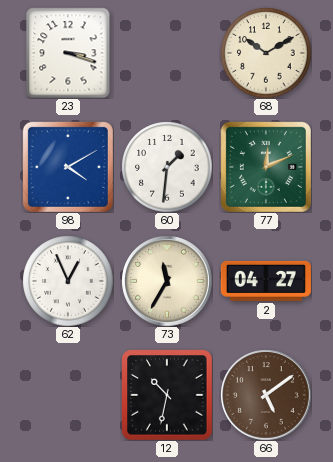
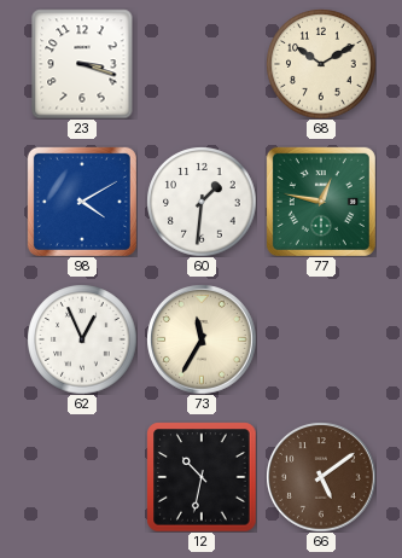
77: 12:11 -> 12:47 (321, 202)
2: 04:27 -> none (266, 281)
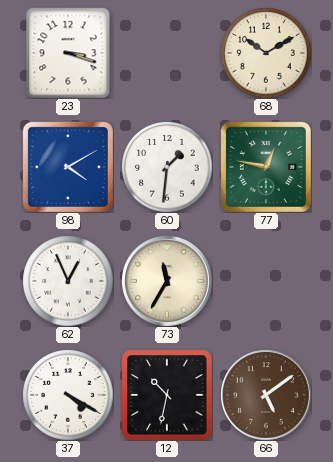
37: none -> 4:20 (68, 395)
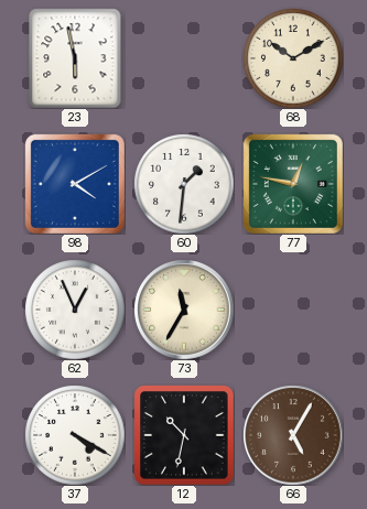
23: 3:18 -> 5:58 (75, 58)
66: 5:09 -> 5:05 (293, 435)
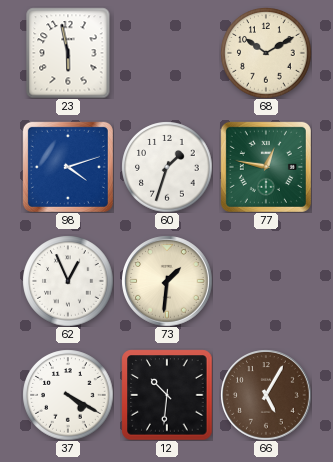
98: 4:10 -> 4:12 (68, 167)
60: 1:31 -> 1:33 (167, 167)
73: 11:35 -> 1:31 (167, 281)
12: 10:32 -> 10:31 (167, 395)
